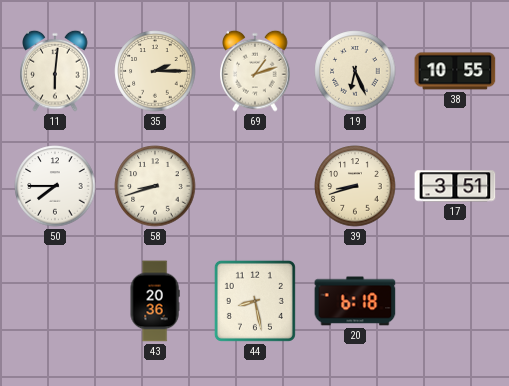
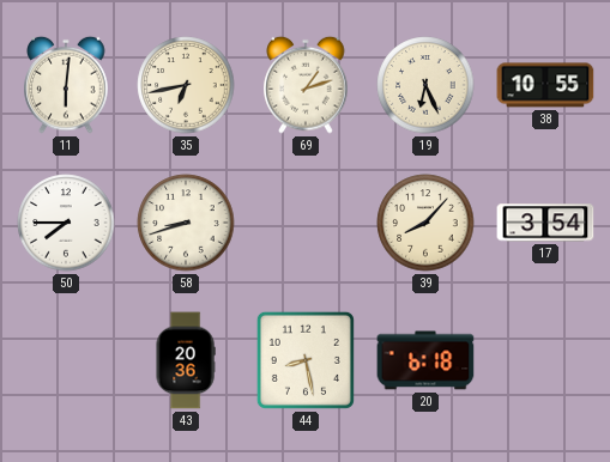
35: 2:15 -> 6:43 (186, 85)
39: 8:42 -> 8:07 (425, 223)
17: 3:51 -> 3:54 (545, 223)
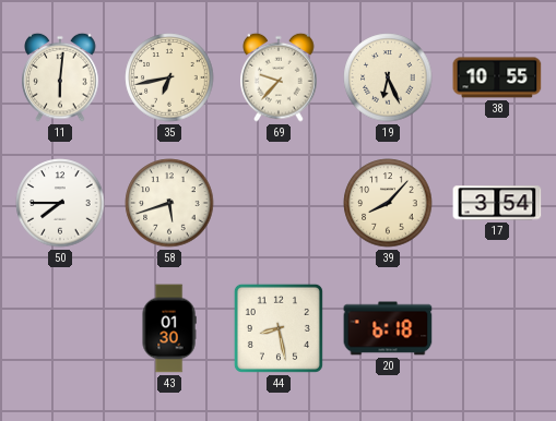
69: 1:12 -> 9:37 (279, 77)
58: 8:42 -> 5:42 (169, 203)
43: 20:36 -> 01:30 (169, 328)
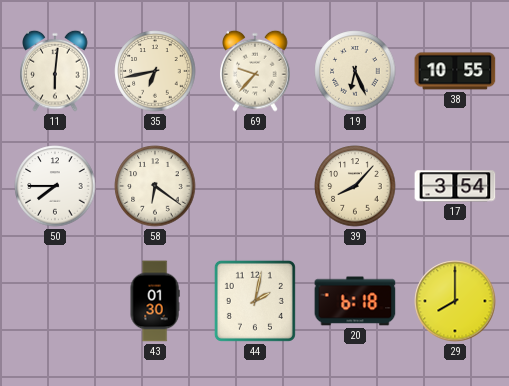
58: 5:42 -> 6:21 (155, 186)
44: 8:28 -> 2:02 (255, 301)
29: none -> 8:00 (455, 301)
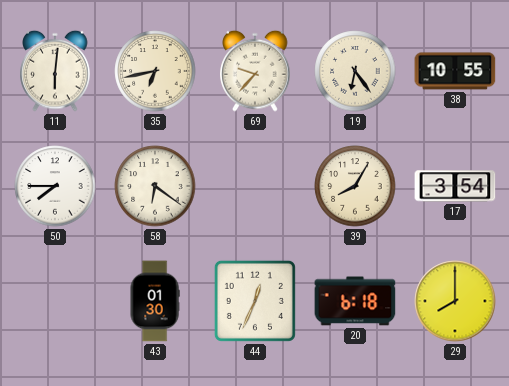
19: 6:26 -> 6:24 (355, 71)
39: 8:07 -> 8:05 (355, 186)
44: 2:02 -> 12:34 (255, 301)
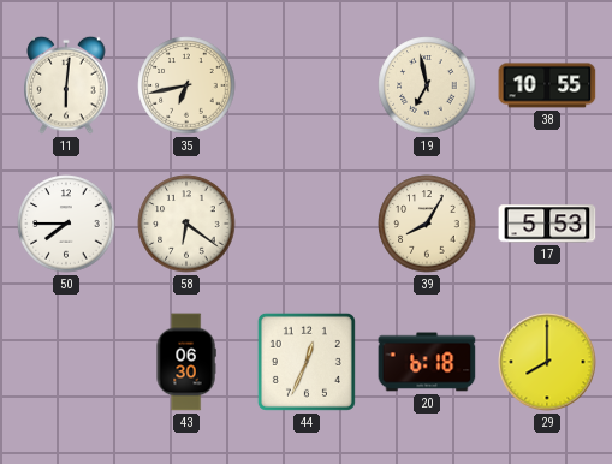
69: 9:37 -> none (255, 71)
19: 6:24 -> 6:58 (427, 85)
17: 3:54 -> 5:53 (547, 224)
43: 01:30 -> 06:30 (186, 362)
